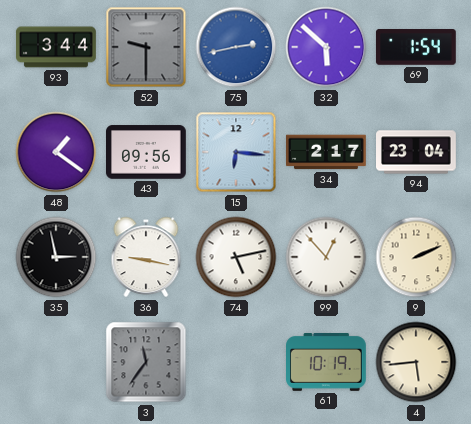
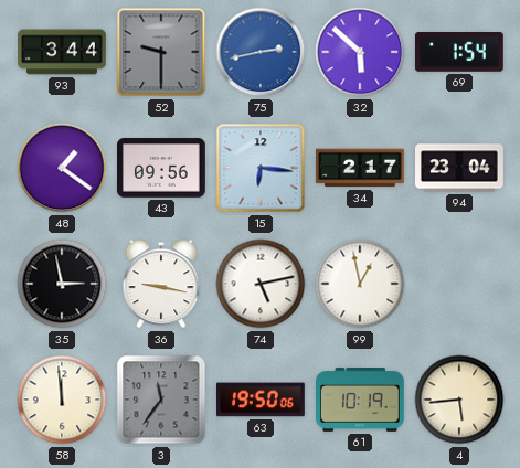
99: 12:53 -> 12:58 (360, 284)
9: 2:11 -> none (416, 257)
58: none -> 11:59 (62, 400)
63: none -> 19:50 (262, 400)
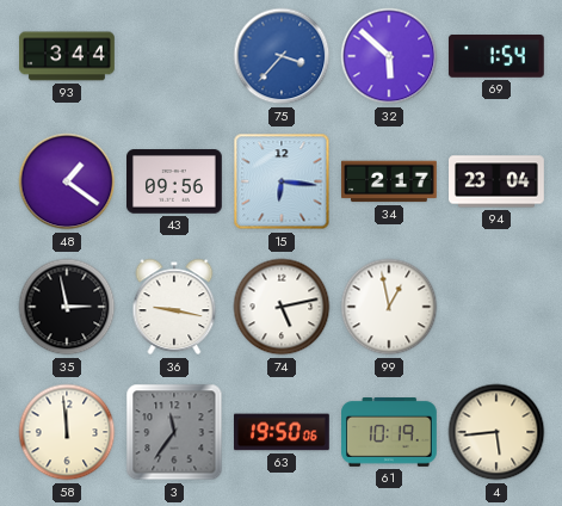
52: 9:30 -> none (161, 52)
75: 2:43 -> 3:37 (282, 56)
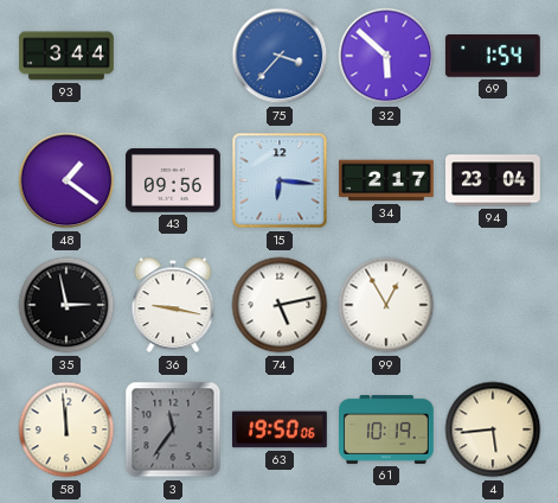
99: 12:58 -> 12:55 (386, 305)
